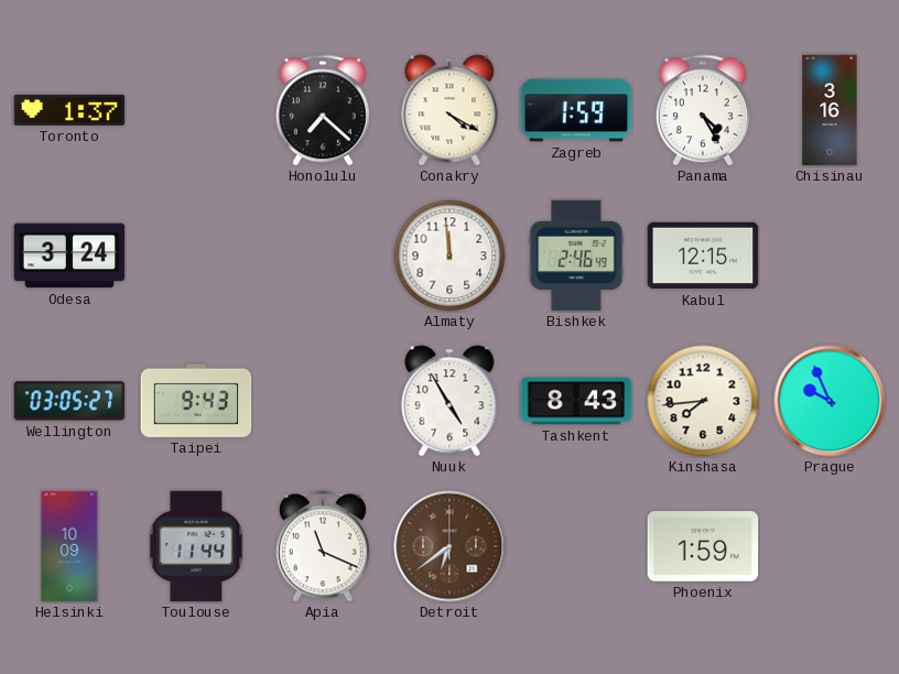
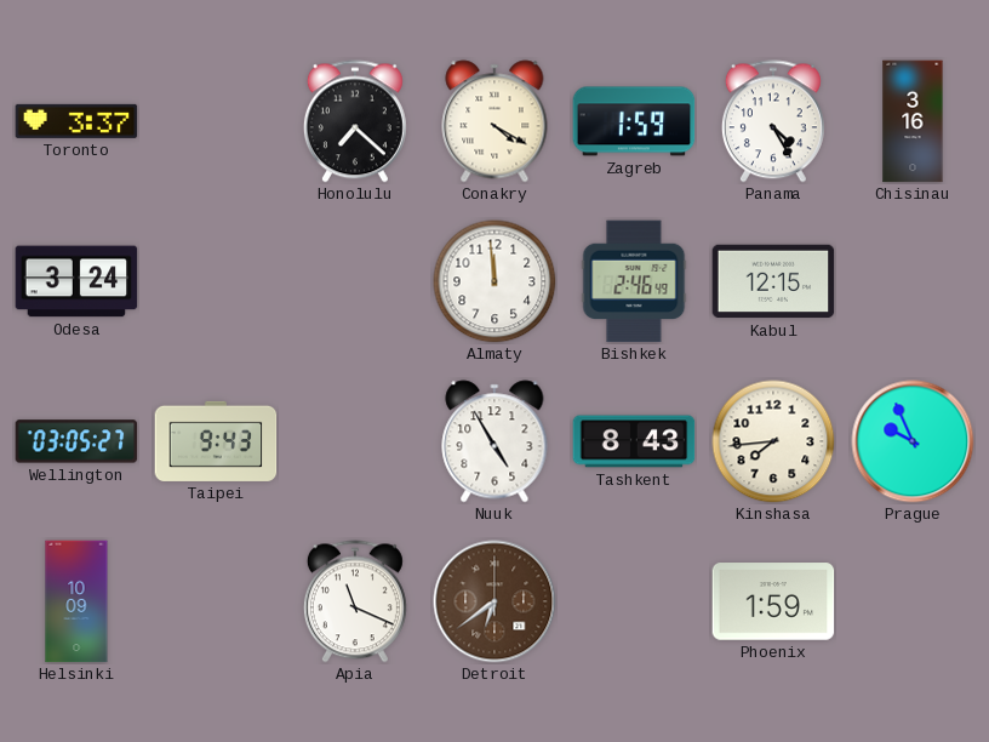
Toronto: 1:37 -> 3:37 (76, 121)
Toulouse: 11:44 -> none (196, 546)
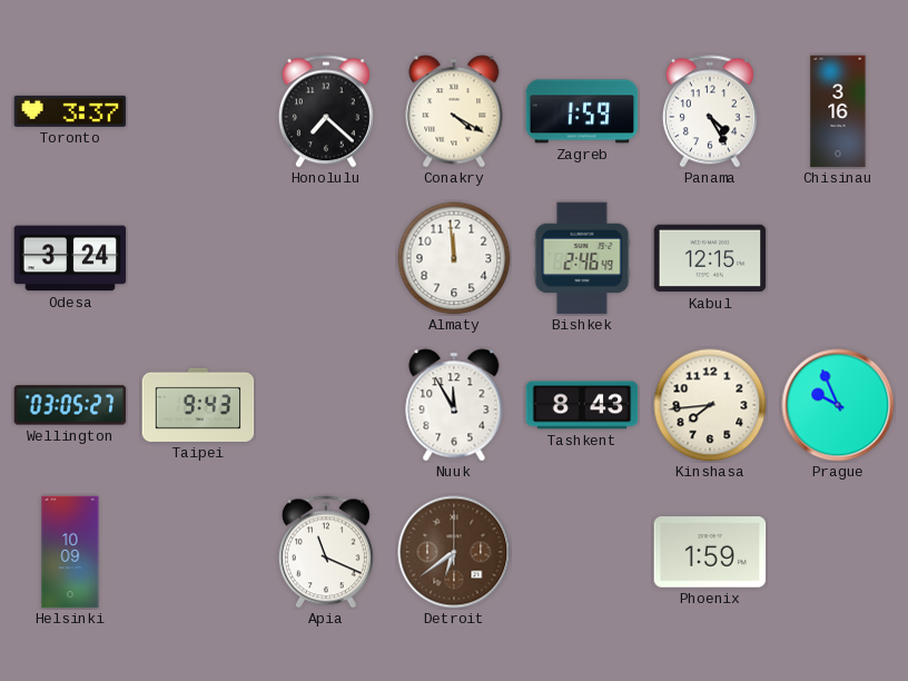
Nuuk: 4:55 -> 11:55 (454, 405)
